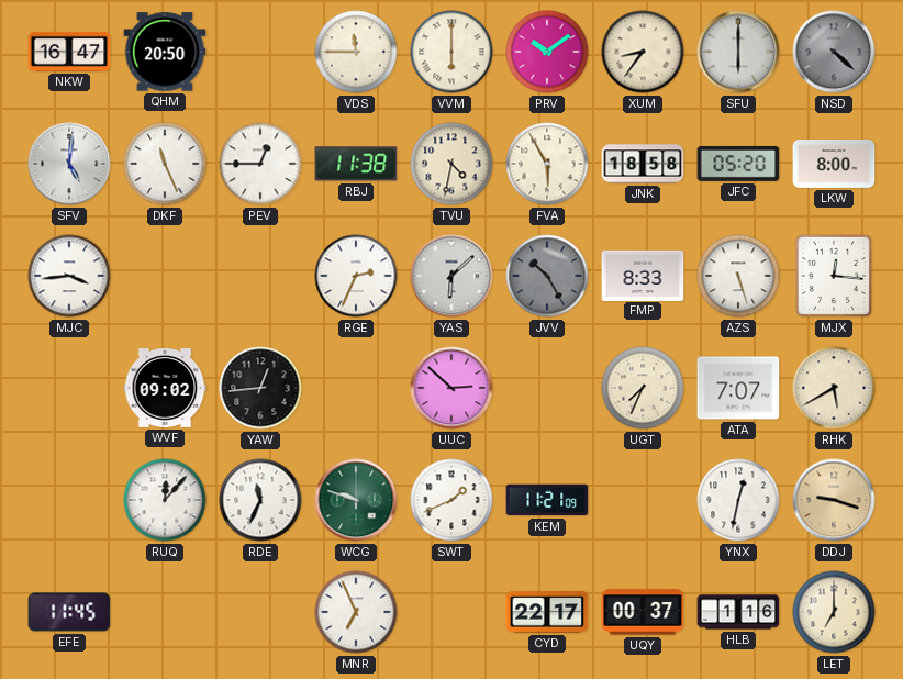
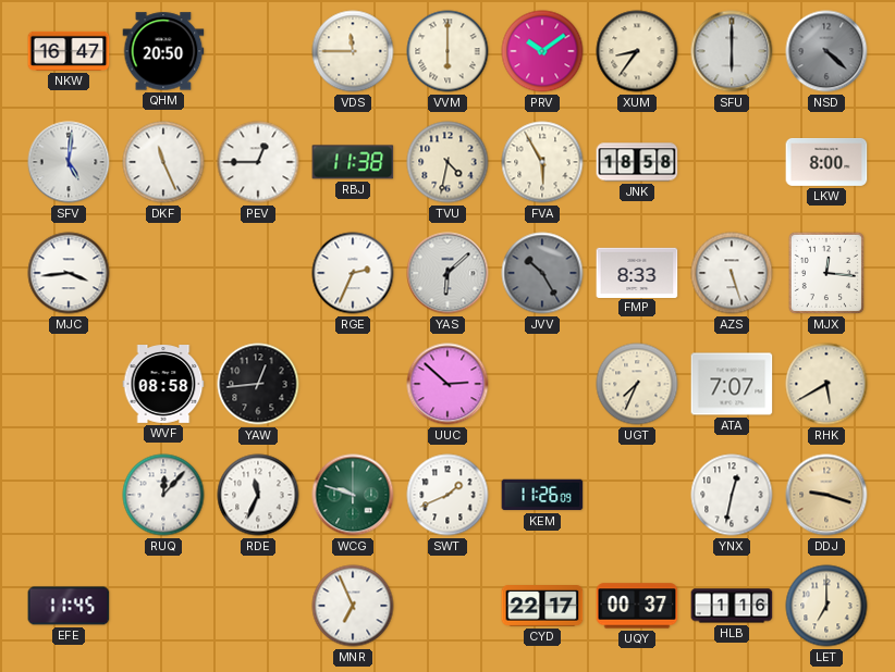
JFC: 05:20 -> none (738, 164)
WVF: 09:02 -> 08:58 (163, 385)
KEM: 11:21 -> 11:26 (542, 495)
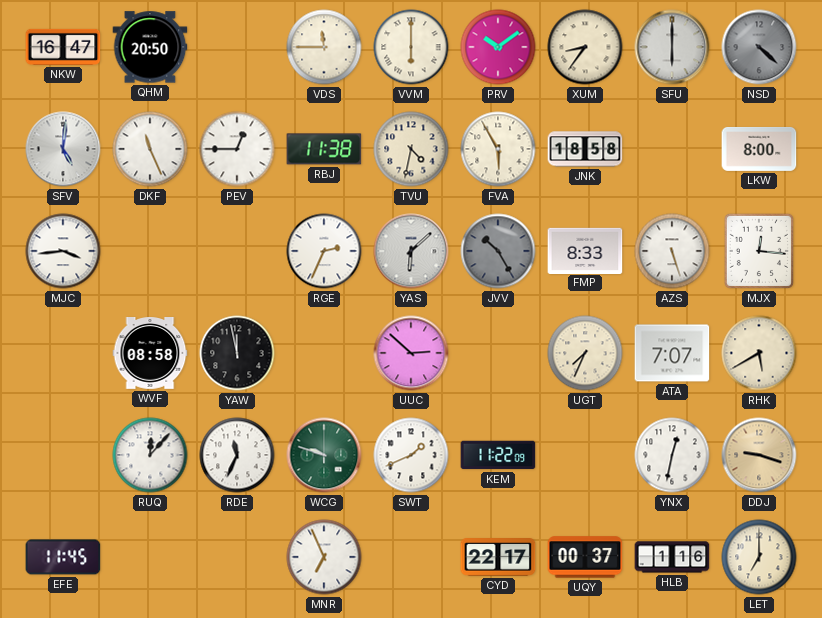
YAW: 12:44 -> 11:58 (237, 353)
KEM: 11:26 -> 11:22 (498, 455)
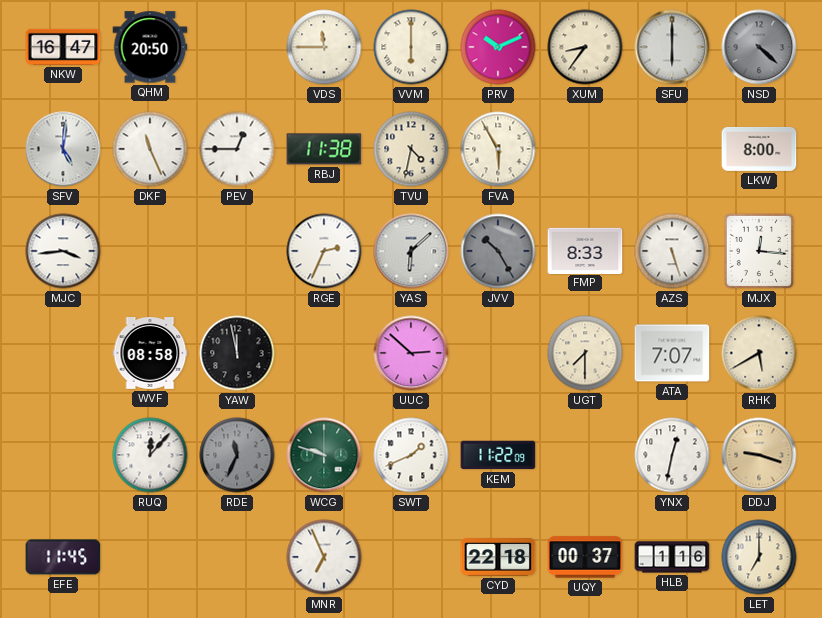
PRV: 10:09 -> 10:11 (498, 47)
JNK: 18:58 -> none (585, 149)
UGT: 7:34 -> 7:30 (585, 353)
RDE dial: white -> grey (237, 455)
CYD: 22:17 -> 22:18 (498, 557)
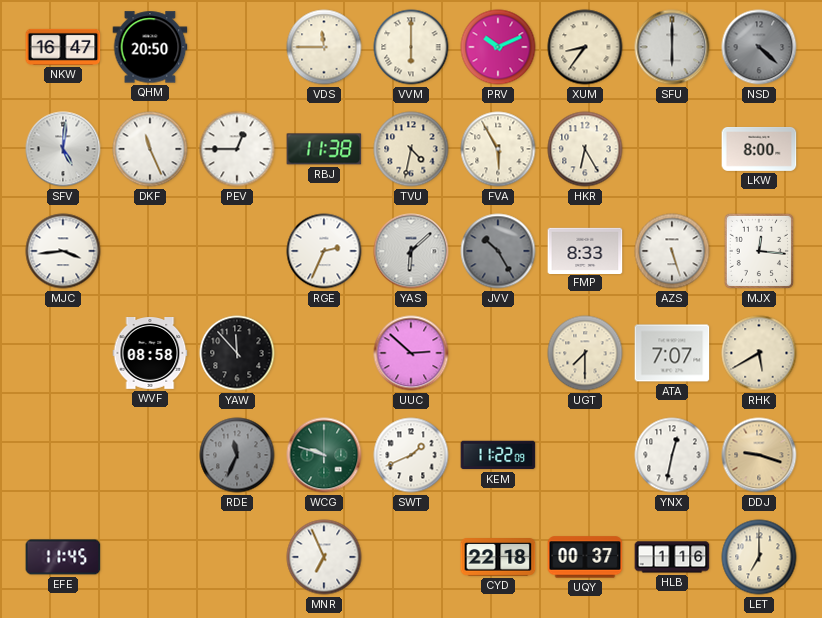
HKR: none -> 6:25 (585, 149)
YAW: 11:58 -> 11:53 (237, 353)
RUQ: 12:07 -> none (150, 455)
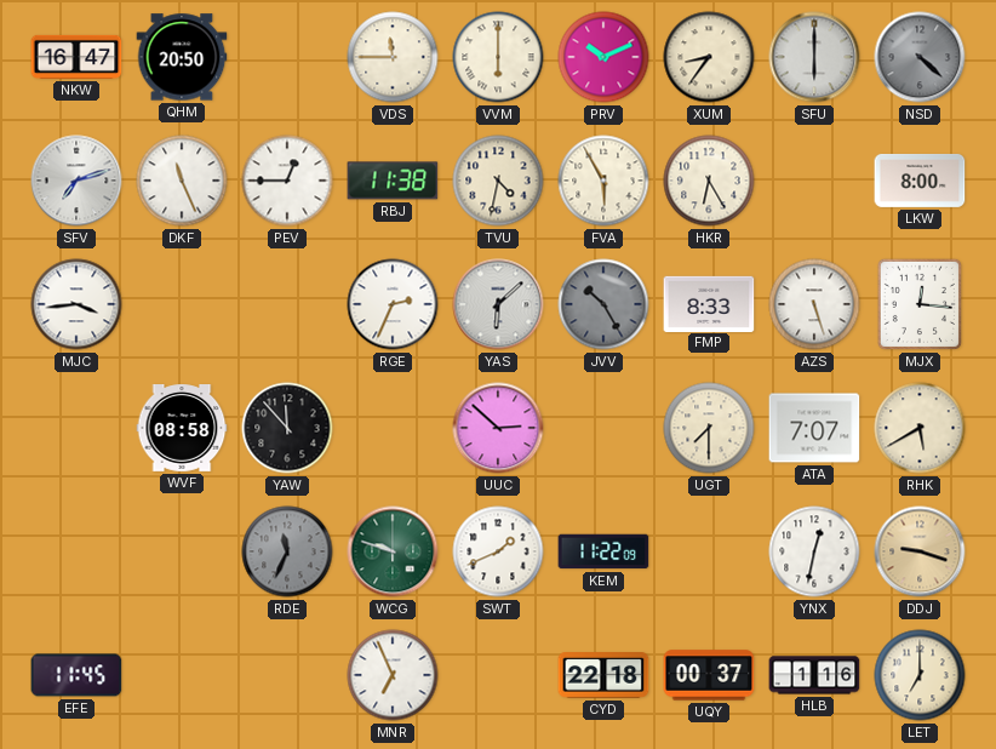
SFV: 5:01 -> 7:12 (76, 181)
